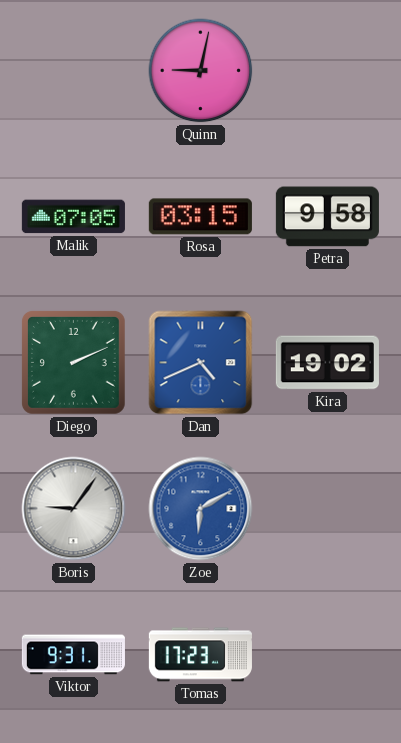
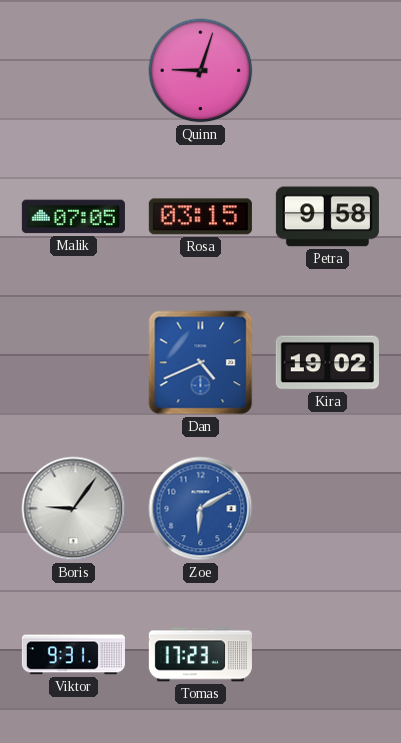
Quinn: 9:02 -> 9:03 (201, 71)
Diego: 2:11 -> none (73, 362)
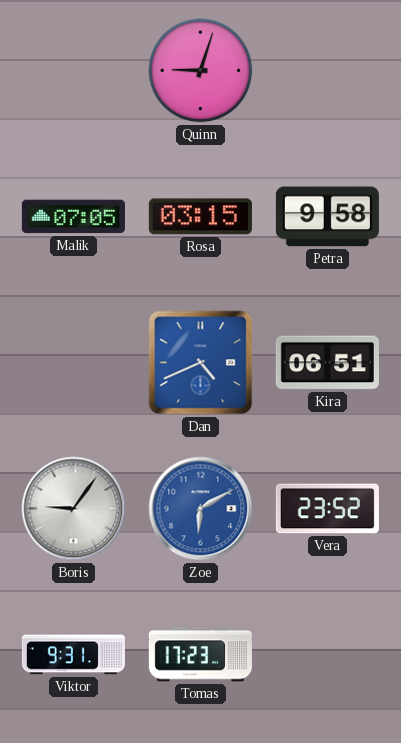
Kira: 19:02 -> 06:51 (327, 363)
Vera: none -> 23:52 (327, 509)
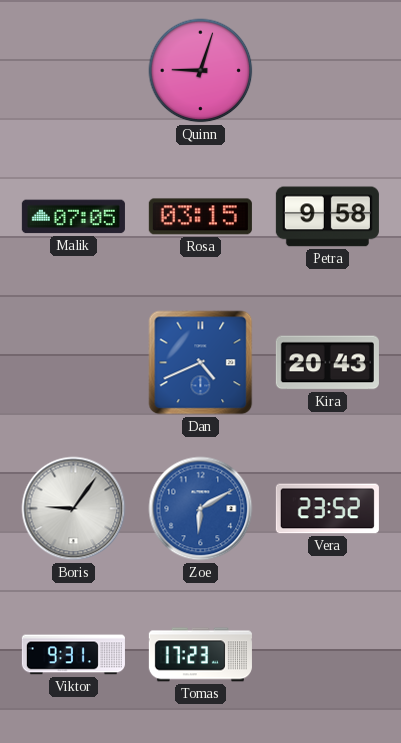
Kira: 06:51 -> 20:43 (327, 363)
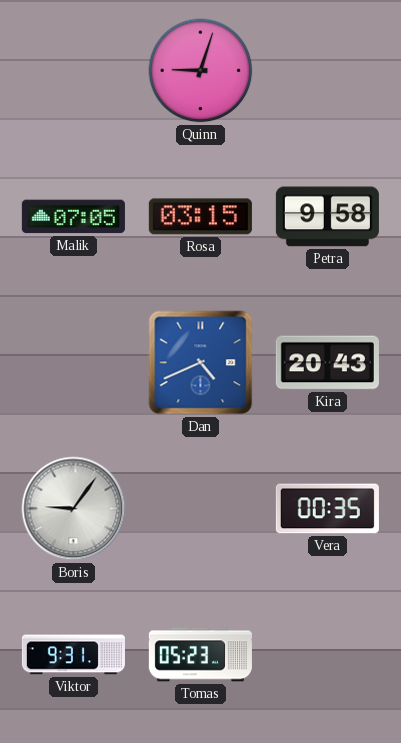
Zoe: 6:10 -> none (201, 509)
Vera: 23:52 -> 00:35 (327, 509)
Tomas: 17:23 -> 05:23 (200, 655)
